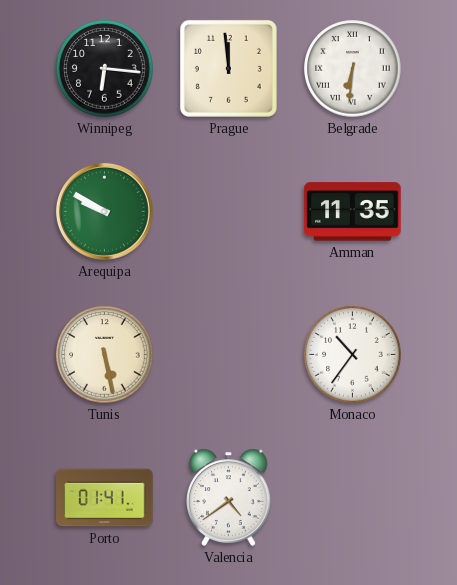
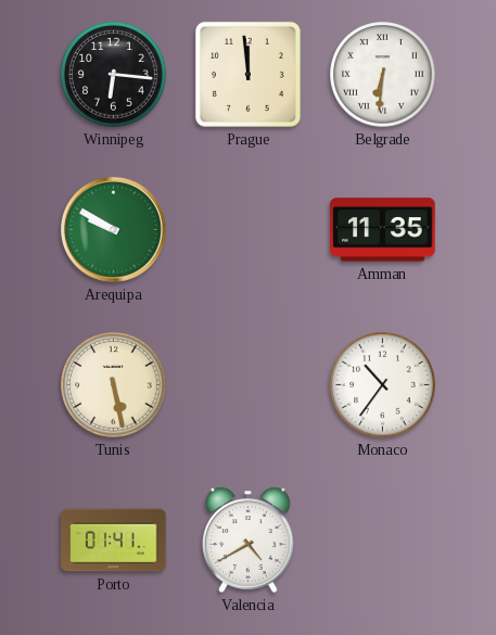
Valencia: 4:39 -> 4:40 (249, 539)
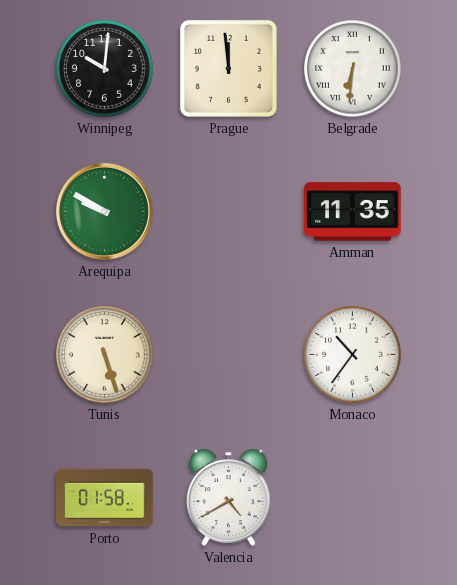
Winnipeg: 6:16 -> 10:01 (105, 69)
Tunis: 5:28 -> 5:27 (105, 355)
Porto: 01:41 -> 01:58 (105, 498)
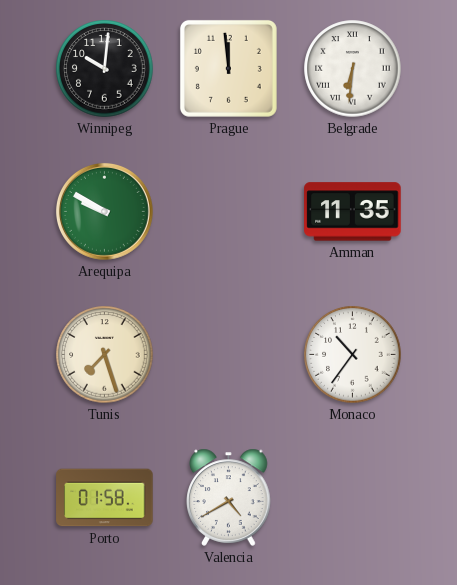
Tunis: 5:27 -> 7:27 (105, 355)
